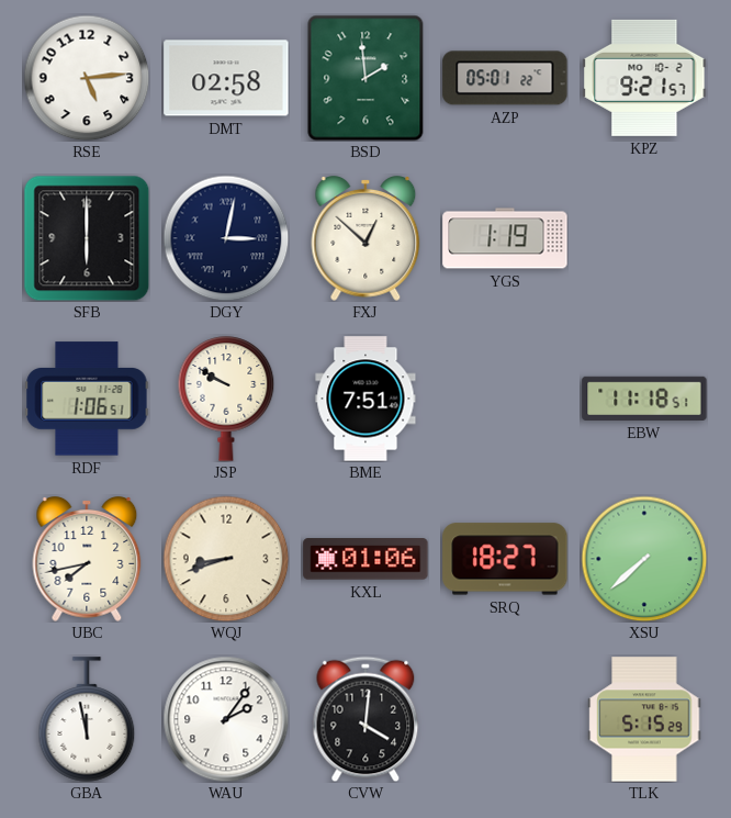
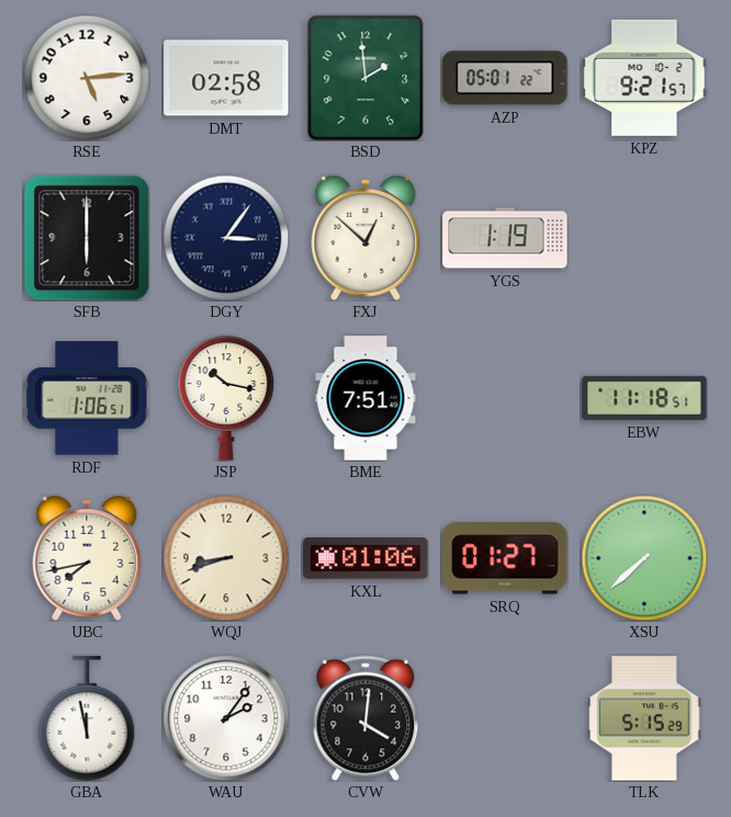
DGY: 3:02 -> 3:06 (226, 238)
JSP: 9:50 -> 10:17 (226, 398)
SRQ: 18:27 -> 01:27 (505, 558)
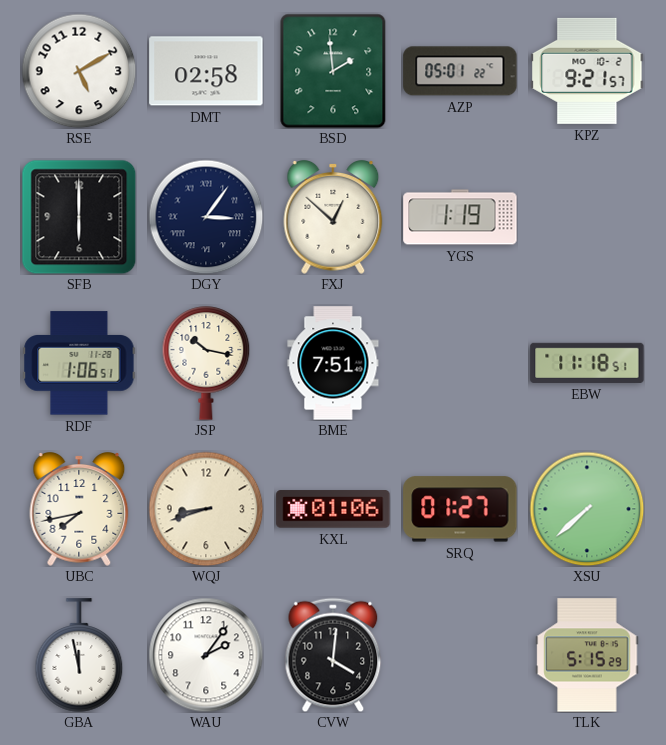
RSE: 5:14 -> 5:10 (79, 71)
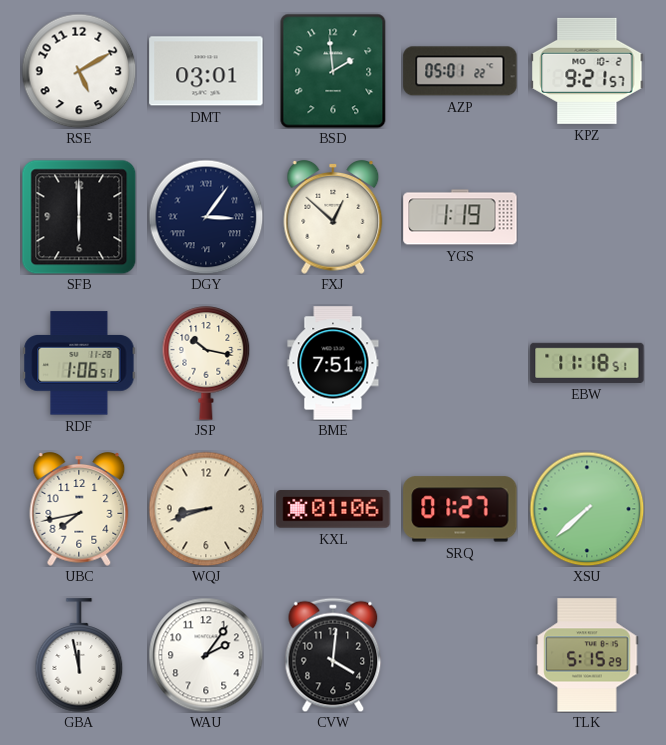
DMT: 02:58 -> 03:01 (206, 71)
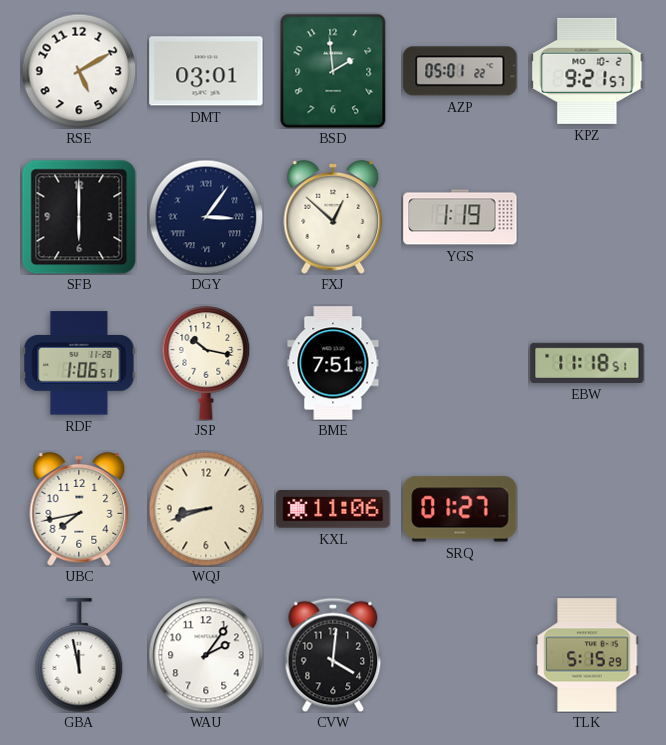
KXL: 01:06 -> 11:06 (333, 509)
XSU: 7:38 -> none (587, 509)
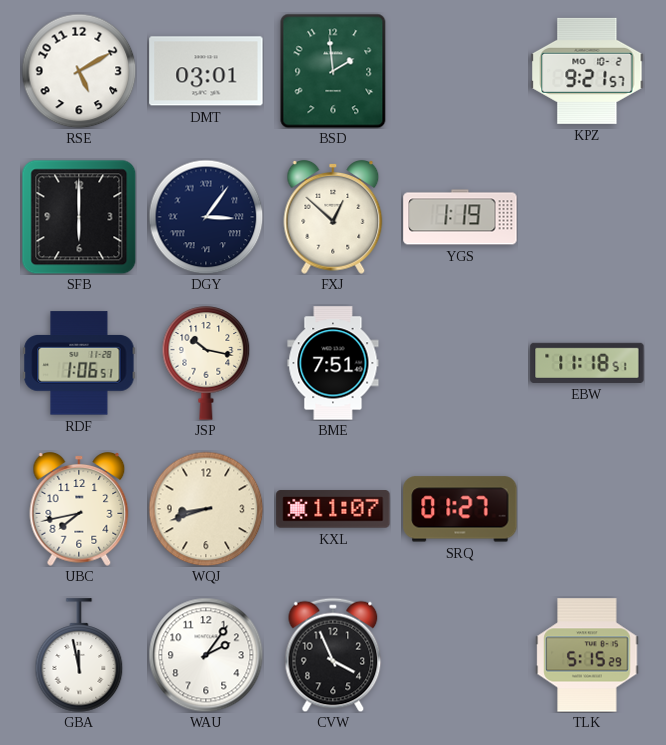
AZP: 05:01 -> none (460, 71)
KXL: 11:06 -> 11:07 (333, 509)
CVW: 4:01 -> 3:56 (333, 655)
